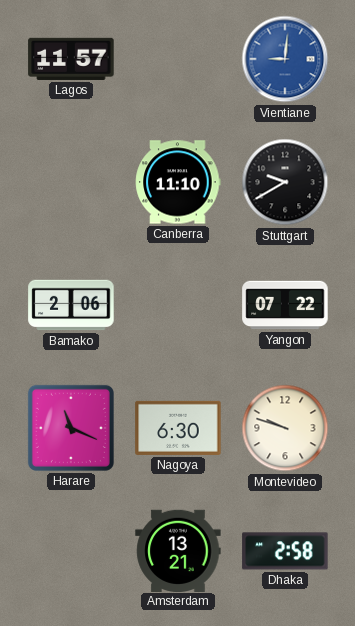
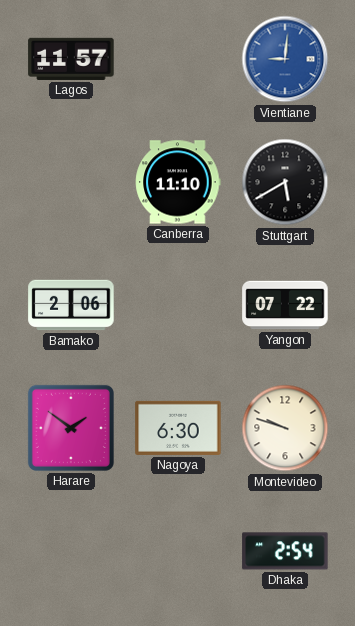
Stuttgart: 9:40 -> 5:40 (285, 182)
Harare: 11:19 -> 1:51 (71, 428)
Amsterdam: 13:21 -> none (178, 550)
Dhaka: 2:58 -> 2:54 (285, 551)
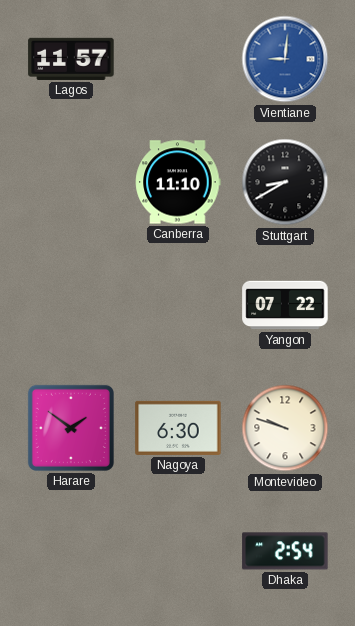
Stuttgart: 5:40 -> 8:40 (285, 182)
Bamako: 2:06 -> none (71, 305)
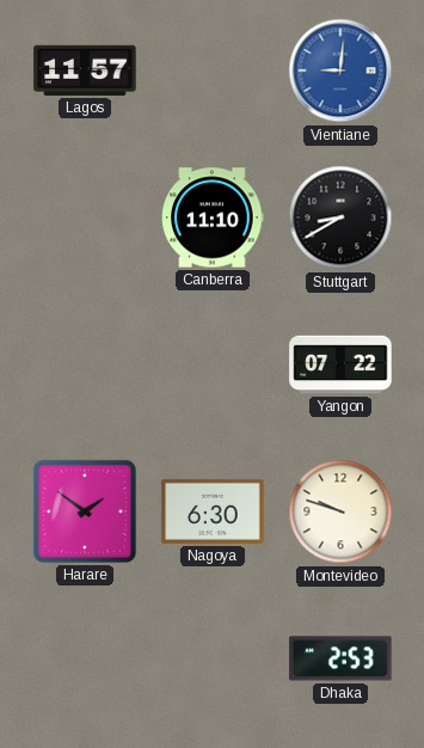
Dhaka: 2:54 -> 2:53 (340, 658)
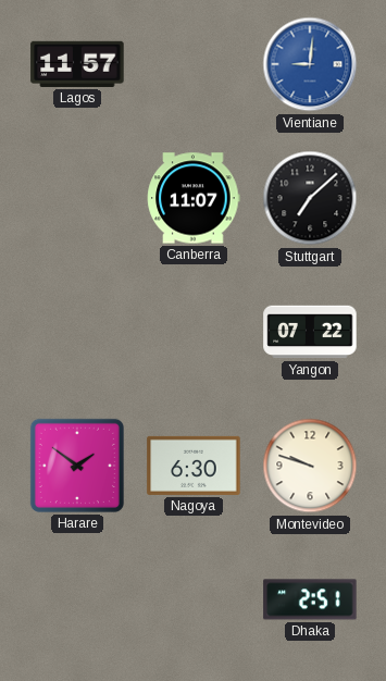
Canberra: 11:10 -> 11:07 (194, 198)
Stuttgart: 8:40 -> 7:08 (310, 198)
Dhaka: 2:53 -> 2:51 (310, 599)
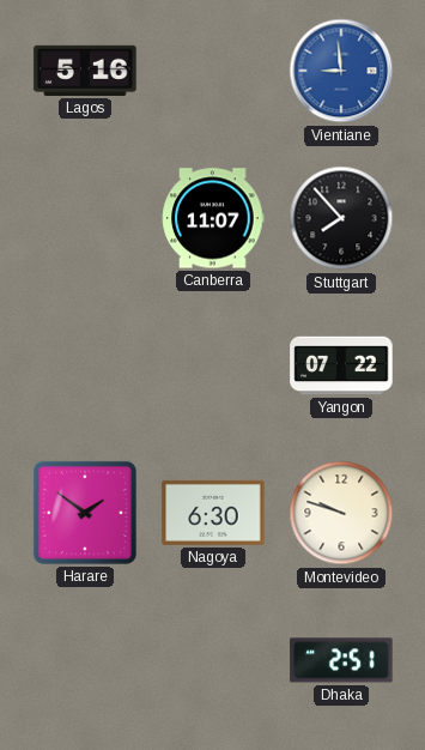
Lagos: 11:57 -> 5:16 (85, 71)
Vientiane: 9:01 -> 8:59 (341, 71)
Stuttgart: 7:08 -> 7:53 (341, 218)
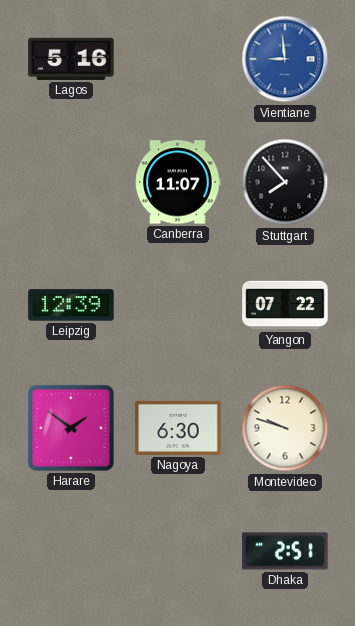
Leipzig: none -> 12:39 (71, 305)
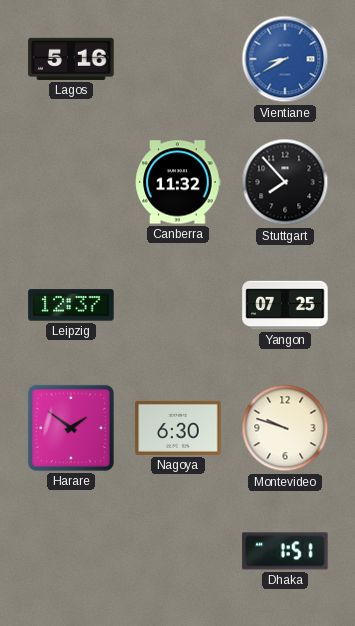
Vientiane: 8:59 -> 8:40 (285, 59)
Canberra: 11:07 -> 11:32 (178, 182)
Leipzig: 12:39 -> 12:37 (71, 305)
Yangon: 07:22 -> 07:25 (285, 305)
Dhaka: 2:51 -> 1:51 (285, 551)
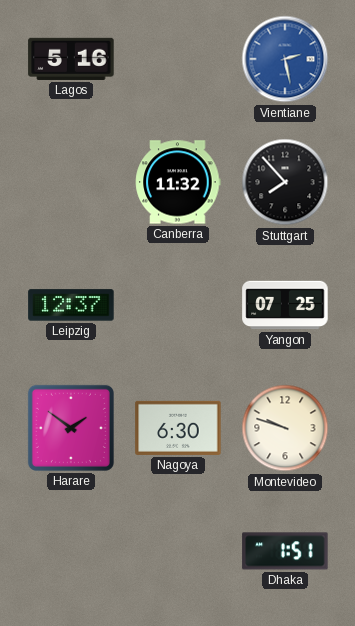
Vientiane: 8:40 -> 2:28 (285, 59)
